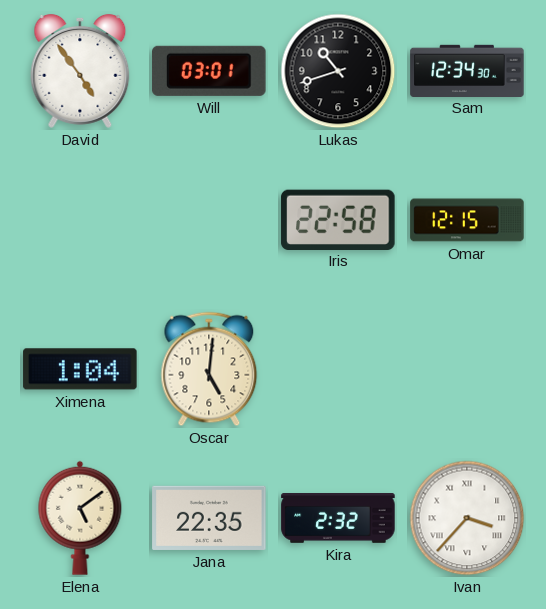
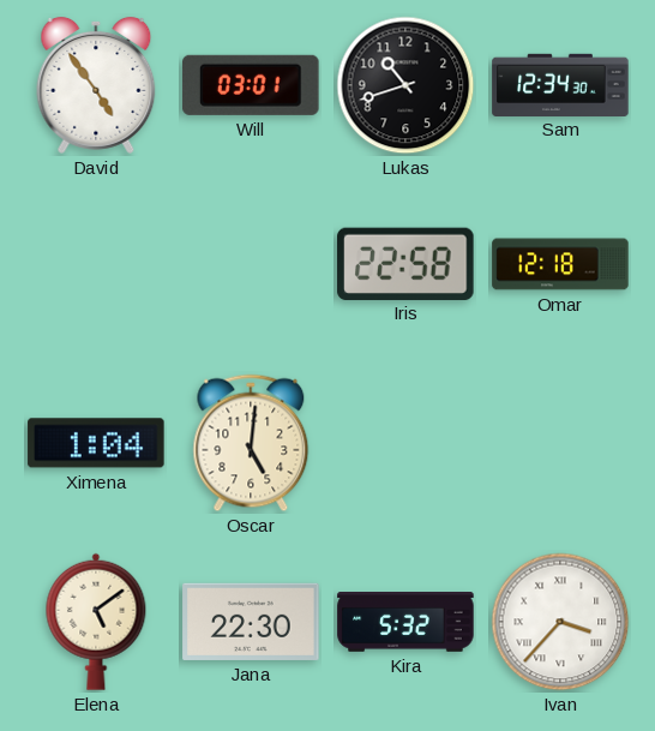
Omar: 12:15 -> 12:18 (560, 264)
Jana: 22:35 -> 22:30 (251, 622)
Kira: 2:32 -> 5:32 (405, 623)
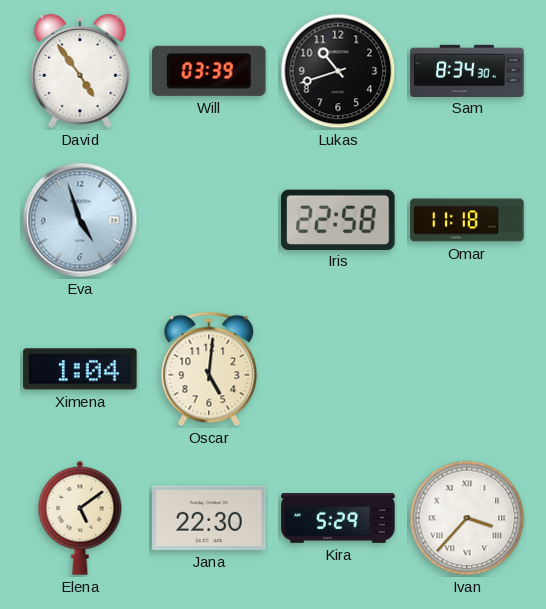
Will: 03:01 -> 03:39 (209, 71)
Sam: 12:34 -> 8:34 (467, 70)
Eva: none -> 4:57 (80, 220)
Omar: 12:18 -> 11:18 (467, 220)
Kira: 5:32 -> 5:29 (338, 519)
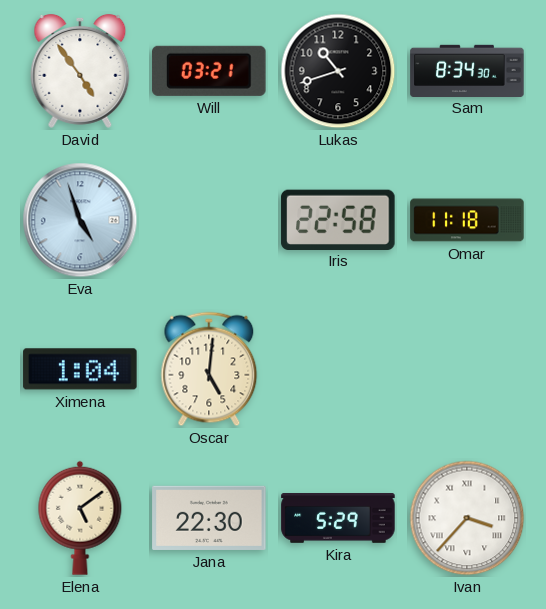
Will: 03:39 -> 03:21 (209, 71)
